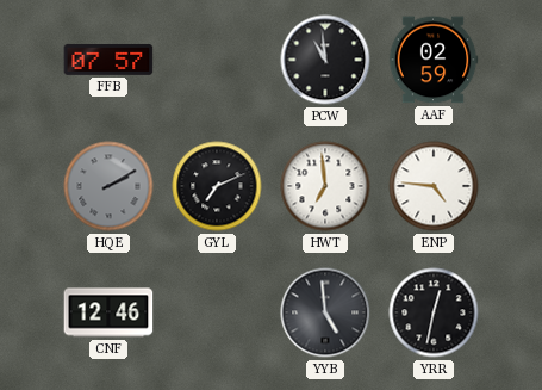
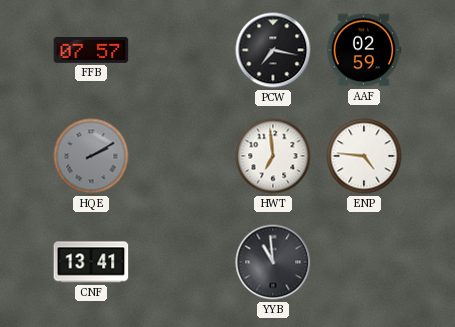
PCW: 10:59 -> 7:17 (273, 50)
GYL: 7:11 -> none (217, 186)
CNF: 12:46 -> 13:41 (91, 262)
YYB: 4:59 -> 10:59 (273, 262)
YRR: 12:32 -> none (434, 312)
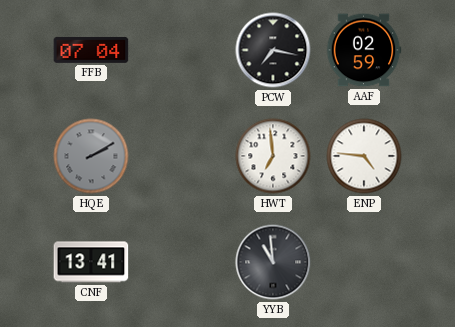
FFB: 07:57 -> 07:04 (91, 50)
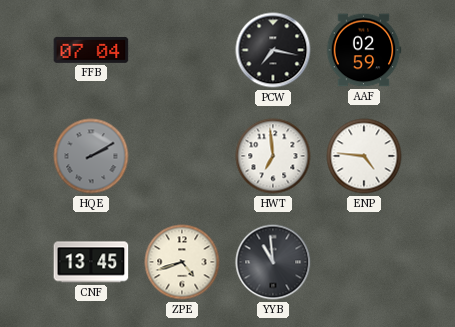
CNF: 13:41 -> 13:45 (91, 262)
ZPE: none -> 4:42 (182, 262)
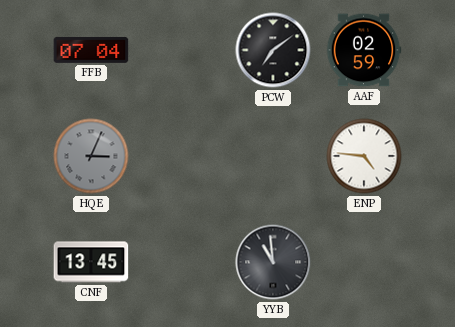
PCW: 7:17 -> 7:09 (273, 50)
HQE: 2:10 -> 3:04 (91, 156)
HWT: 6:59 -> none (273, 156)
ZPE: 4:42 -> none (182, 262)
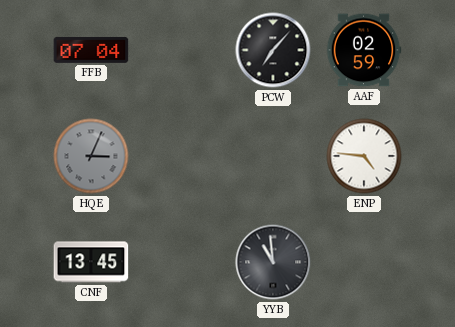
PCW: 7:09 -> 7:07 (273, 50)
